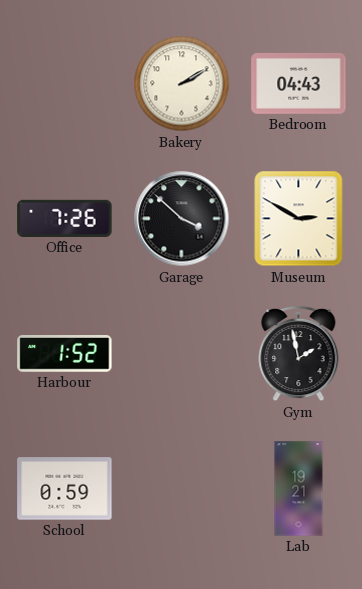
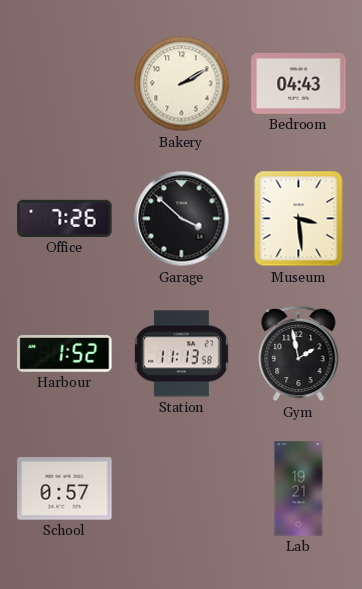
Museum: 2:50 -> 3:29 (299, 219)
Station: none -> 11:13 (181, 354)
School: 0:59 -> 0:57 (65, 489)
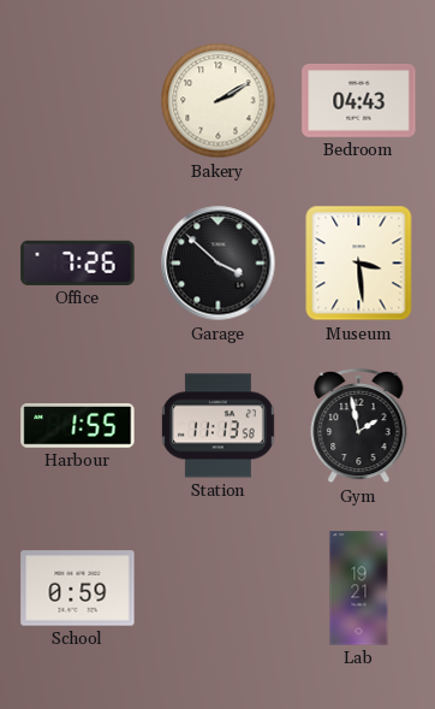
Harbour: 1:52 -> 1:55 (78, 426)
School: 0:57 -> 0:59 (78, 589)
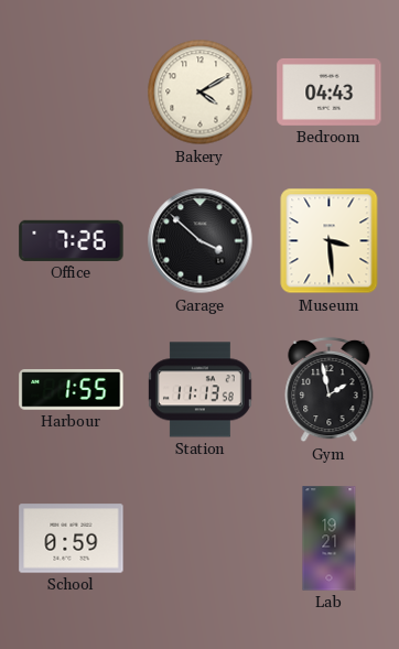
Bakery: 2:10 -> 4:10 (201, 93)
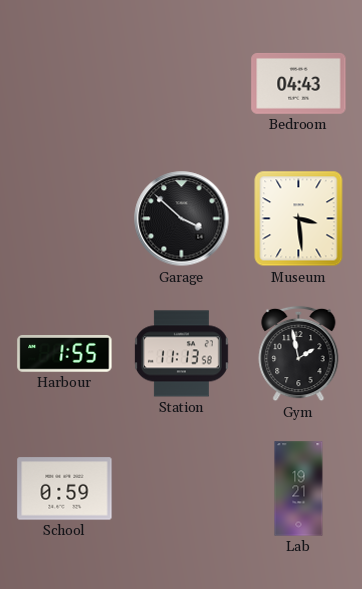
Bakery: 4:10 -> none (201, 93)
Office: 7:26 -> none (72, 240)
